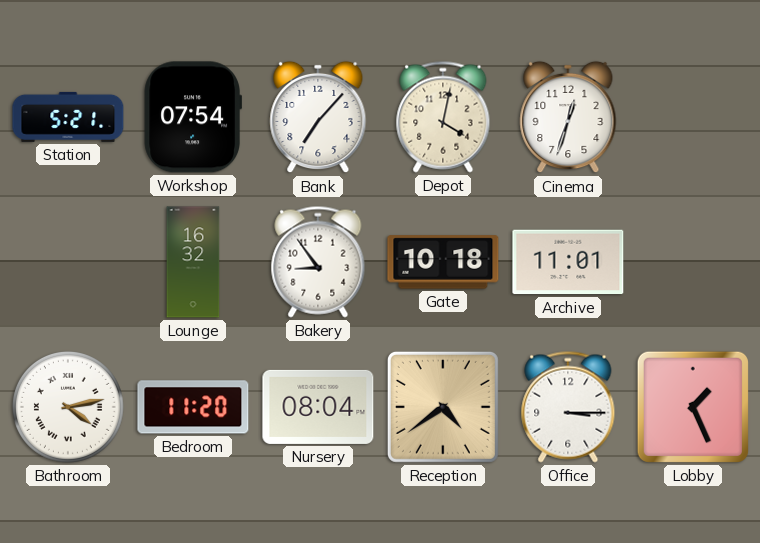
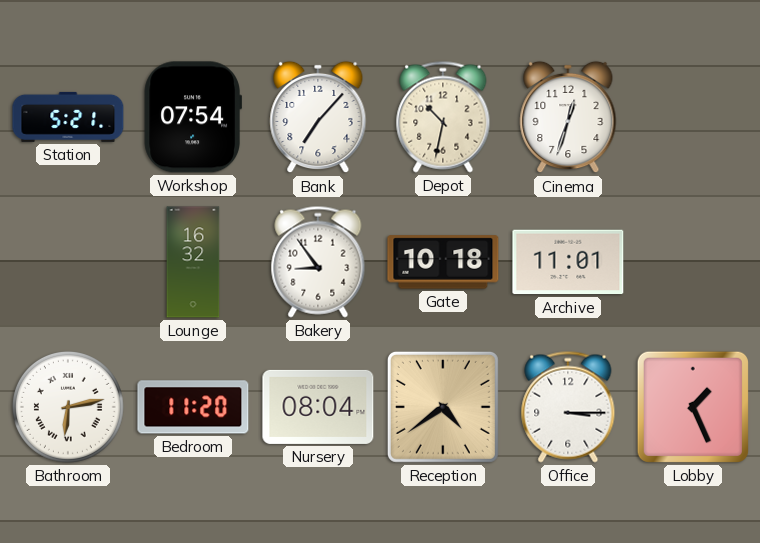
Depot: 4:02 -> 10:32 (443, 117)
Bathroom: 4:13 -> 6:13 (68, 407)
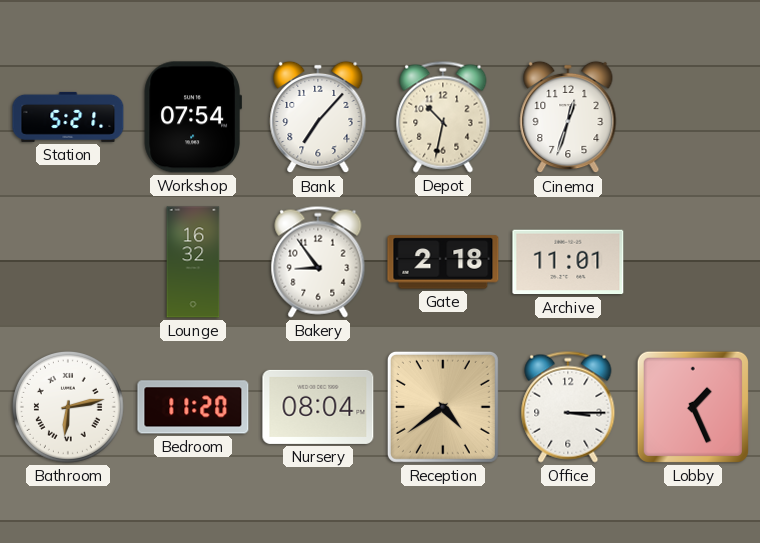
Gate: 10:18 -> 2:18 (443, 262)
